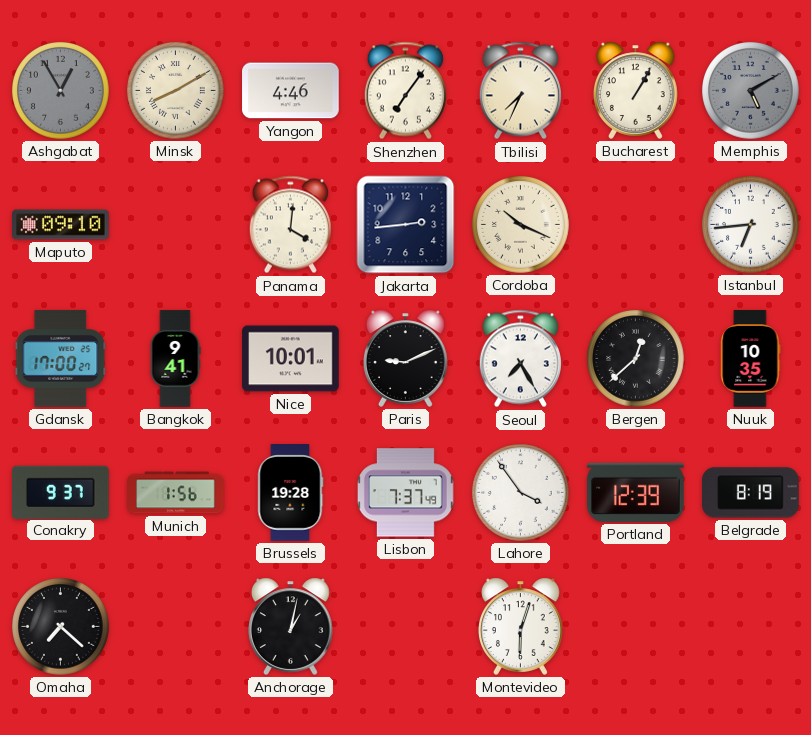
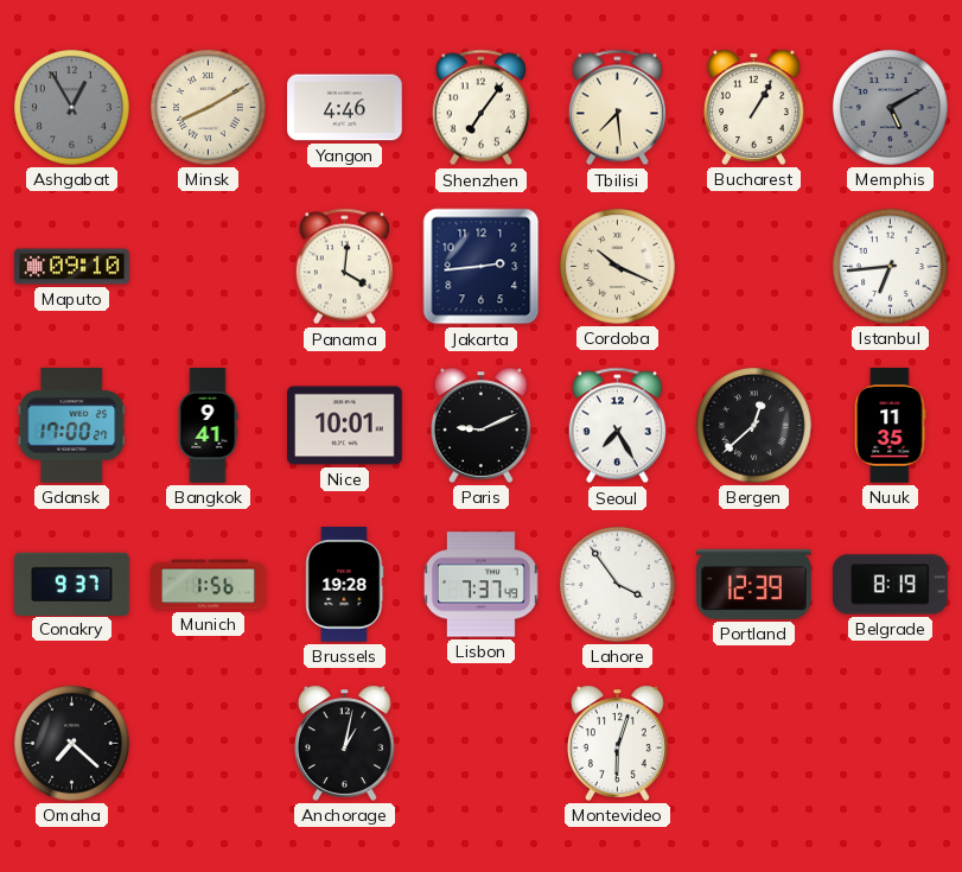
Tbilisi: 7:34 -> 7:29 (617, 108)
Nuuk: 10:35 -> 11:35 (891, 426)
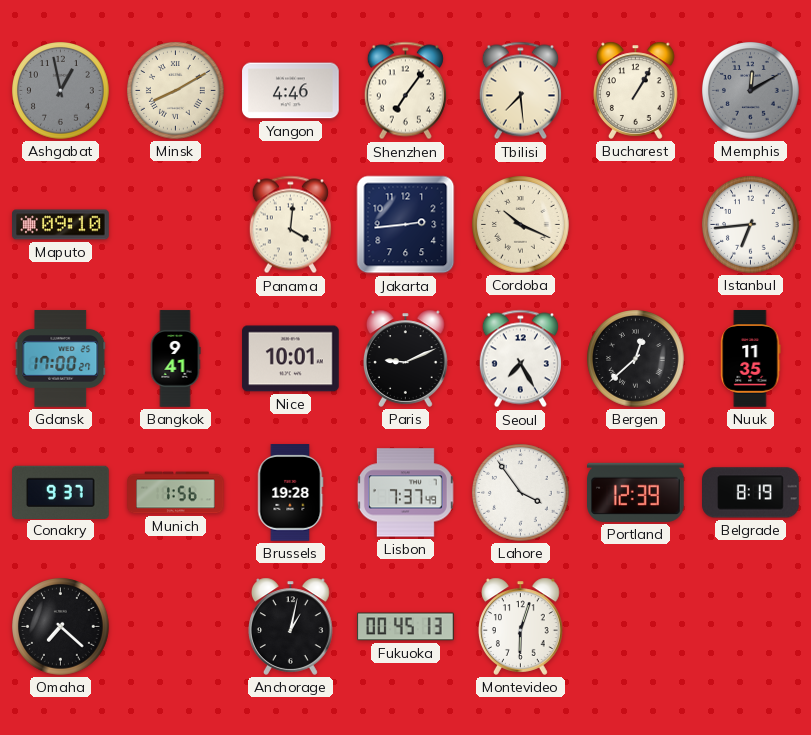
Ashgabat: 12:55 -> 12:58 (61, 91)
Memphis: 5:10 -> 12:10 (751, 91)
Fukuoka: none -> 00:45 (406, 627)
